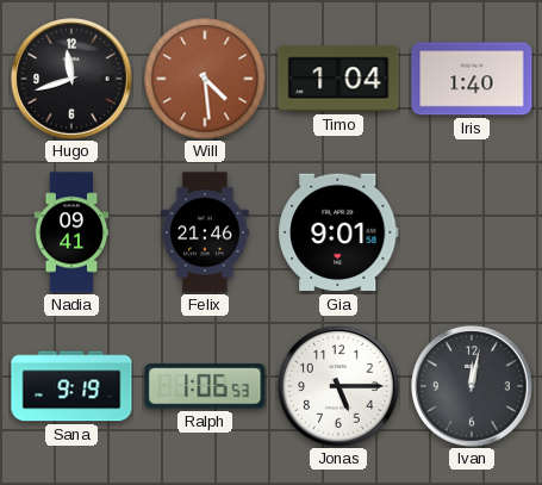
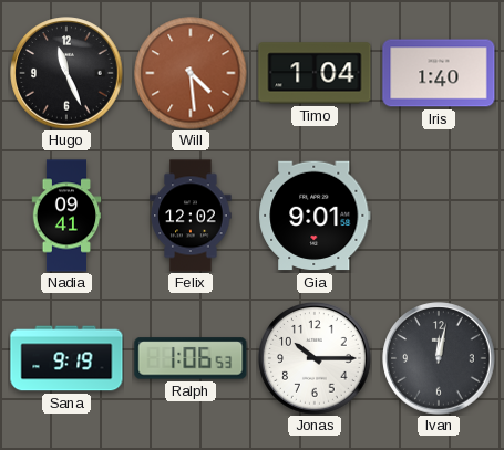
Hugo: 11:42 -> 11:26 (66, 73)
Felix: 21:46 -> 12:02 (191, 216)
Jonas: 5:15 -> 10:15 (315, 358)
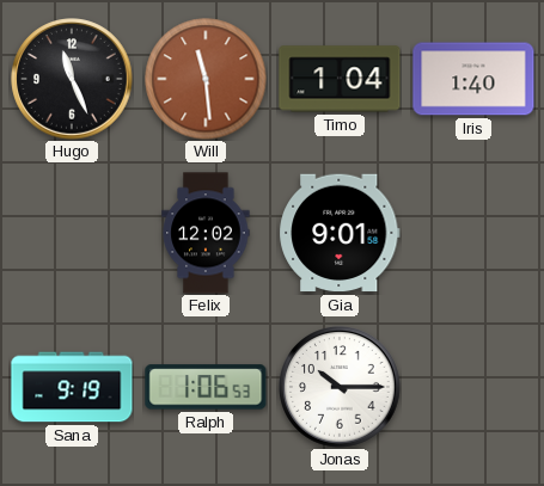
Will: 4:29 -> 11:29 (206, 79)
Nadia: 09:41 -> none (66, 216)
Ivan: 12:02 -> none (439, 358)
